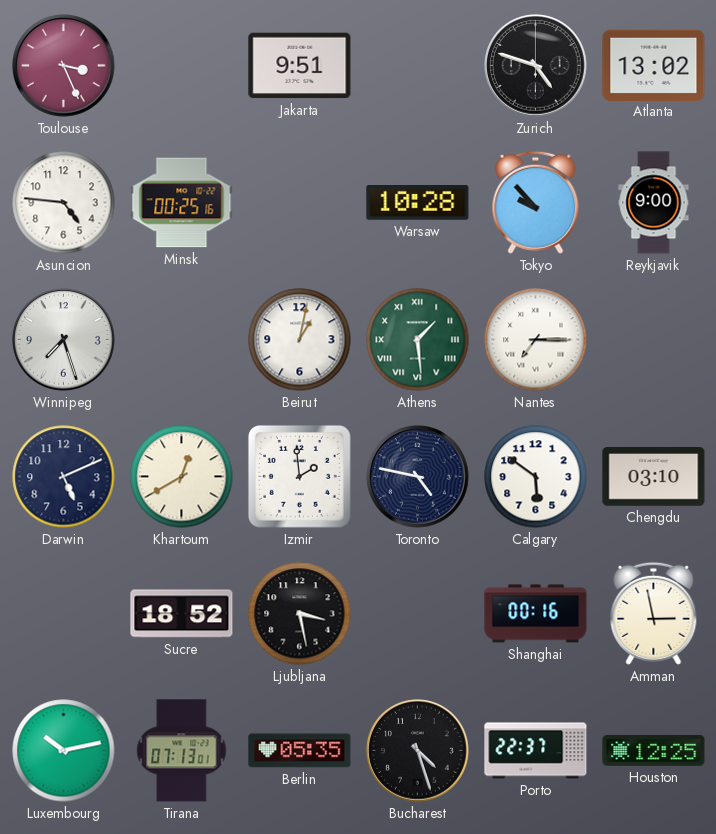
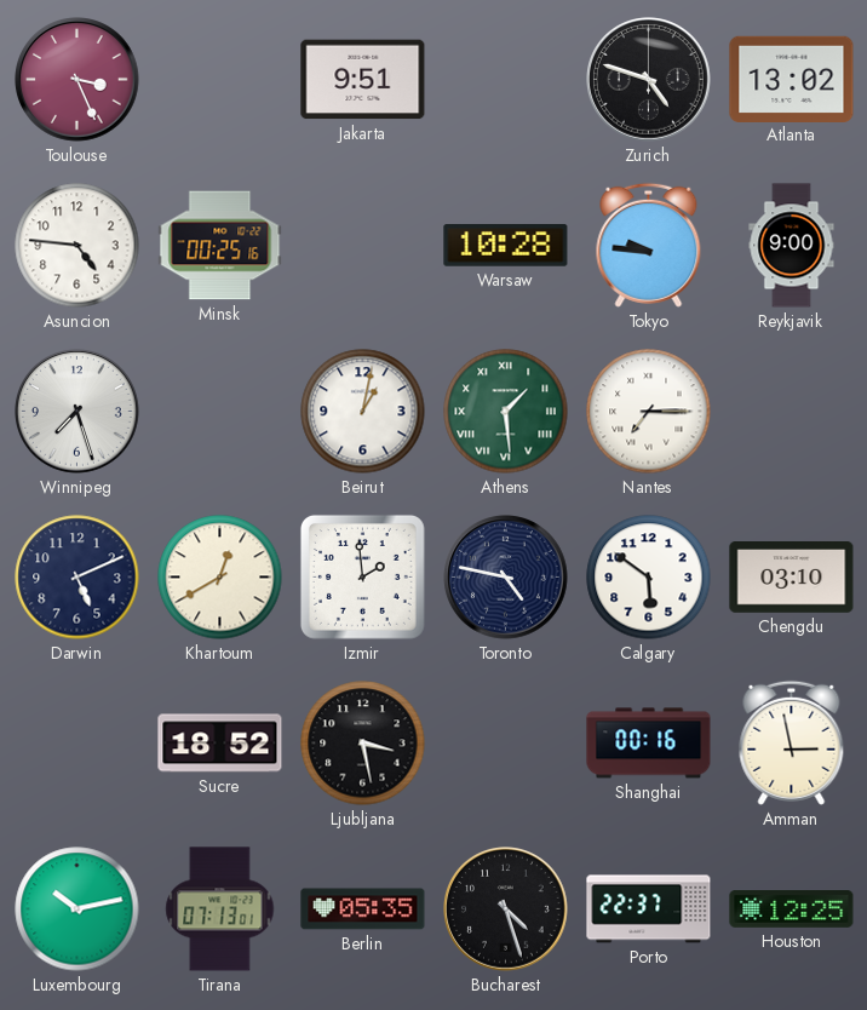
Tokyo: 9:53 -> 9:46 (649, 245)
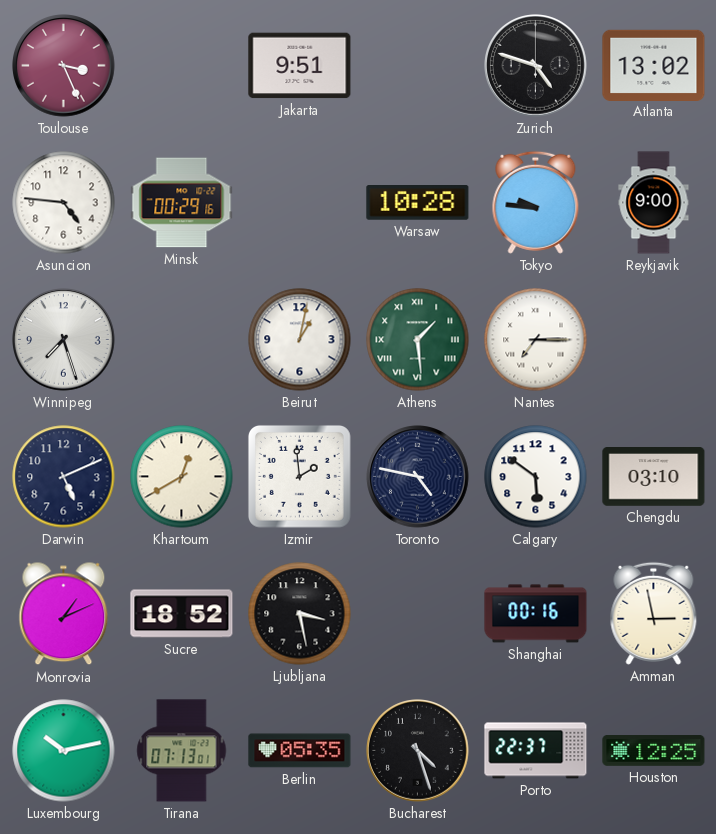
Minsk: 00:25 -> 00:29 (182, 203)
Monrovia: none -> 1:11 (64, 614)
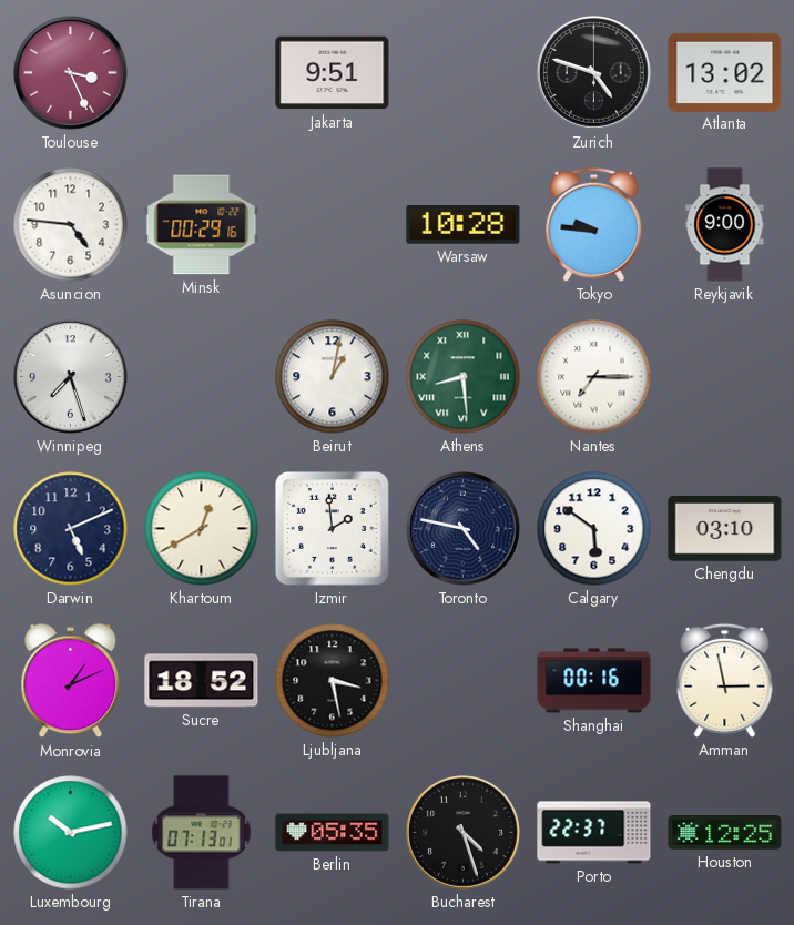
Athens: 1:29 -> 8:29 (464, 377)
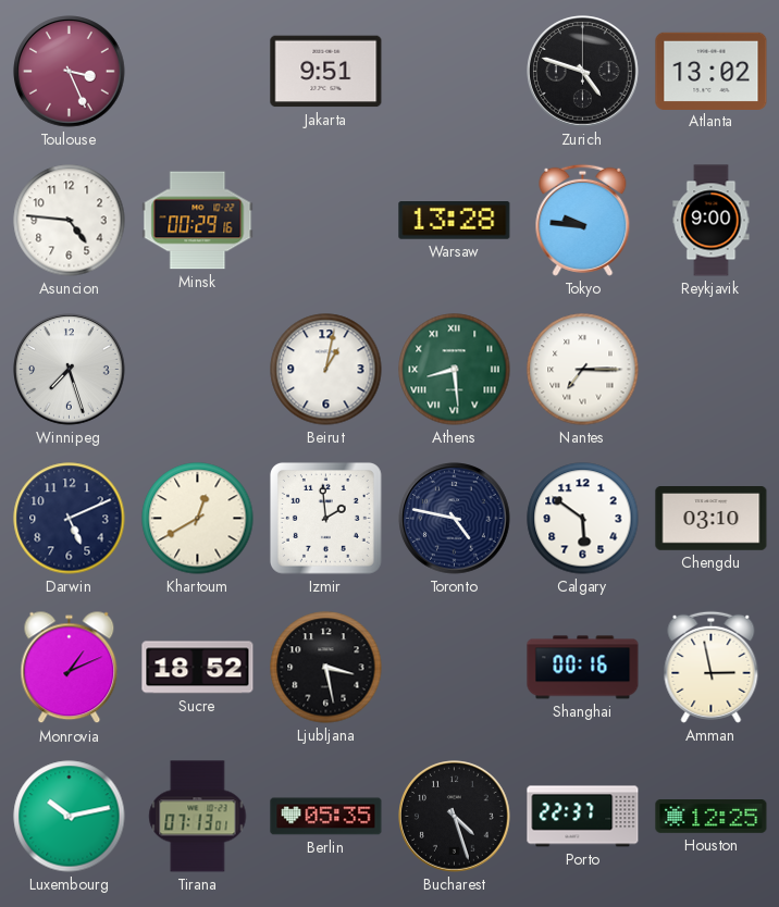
Warsaw: 10:28 -> 13:28 (455, 221)
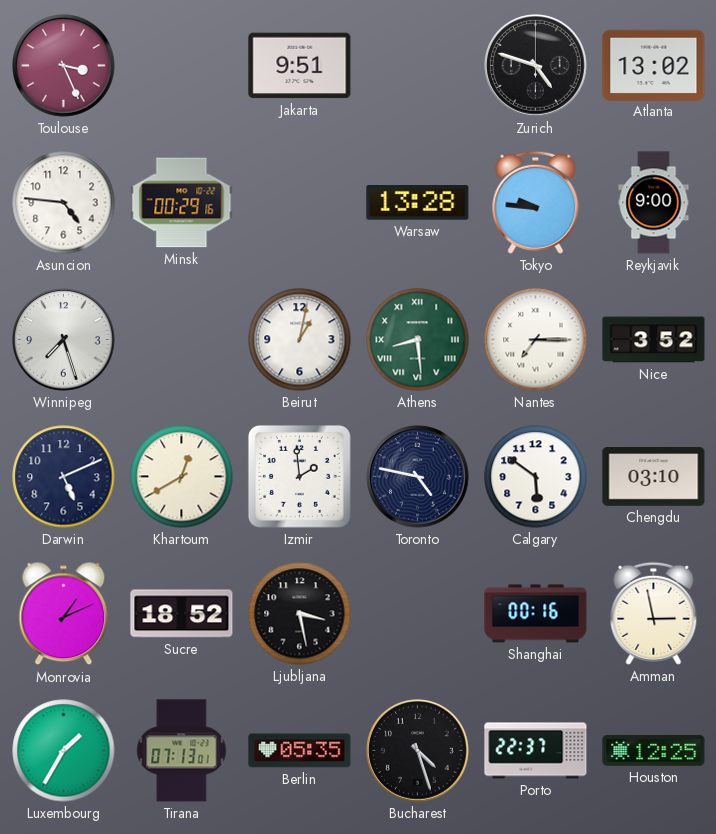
Nice: none -> 3:52 (654, 340)
Luxembourg: 10:13 -> 1:35 (64, 751)
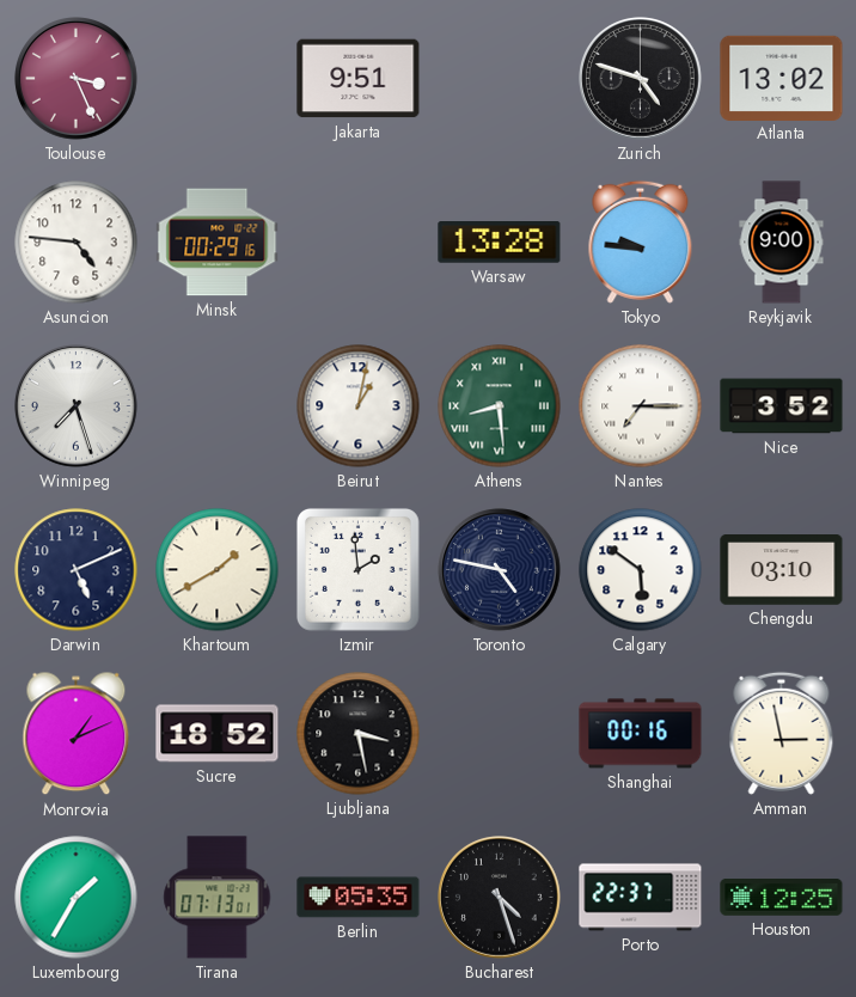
Khartoum: 12:40 -> 1:40 (218, 570)
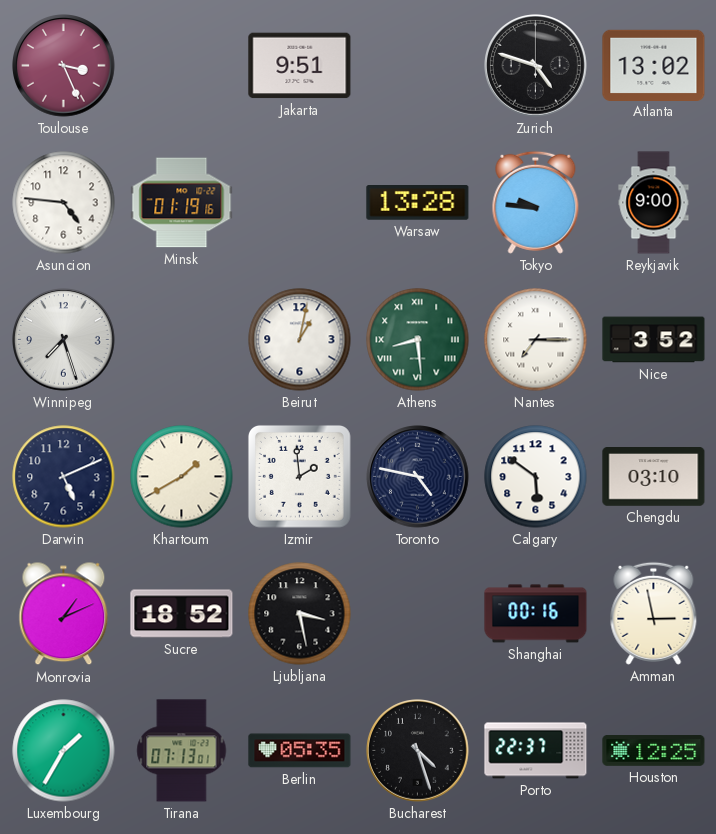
Minsk: 00:29 -> 01:19 (182, 203)
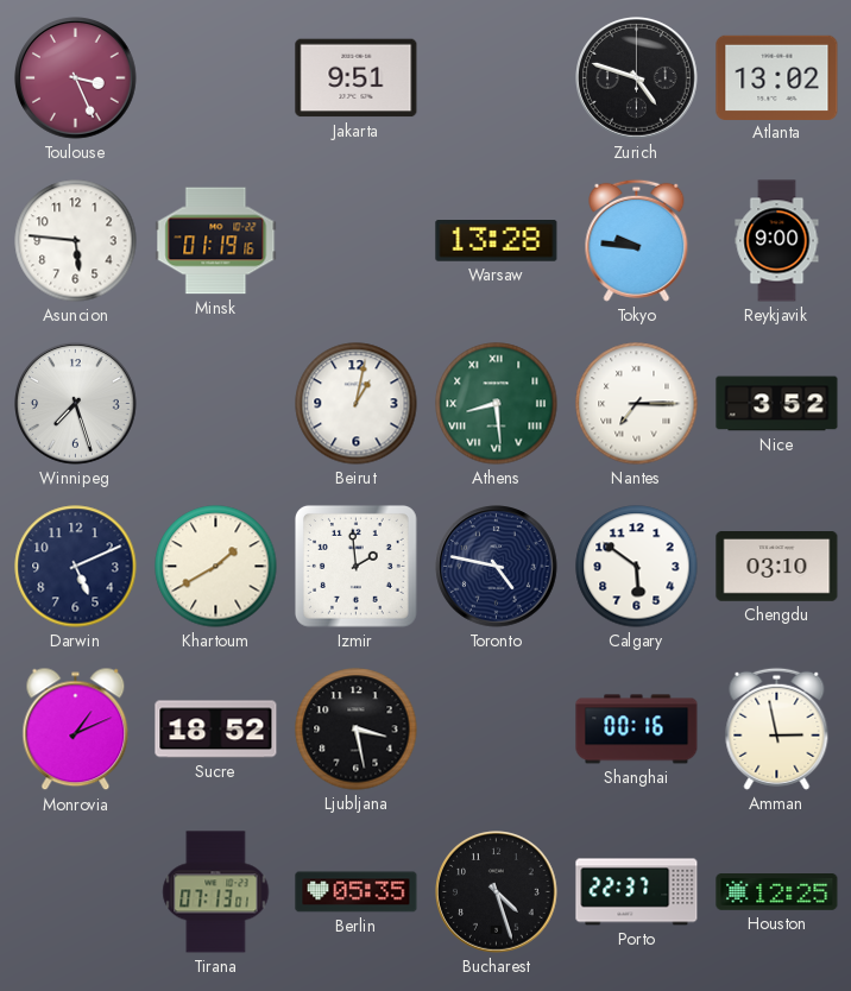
Asuncion: 4:46 -> 5:46 (76, 241)
Luxembourg: 1:35 -> none (64, 751)
